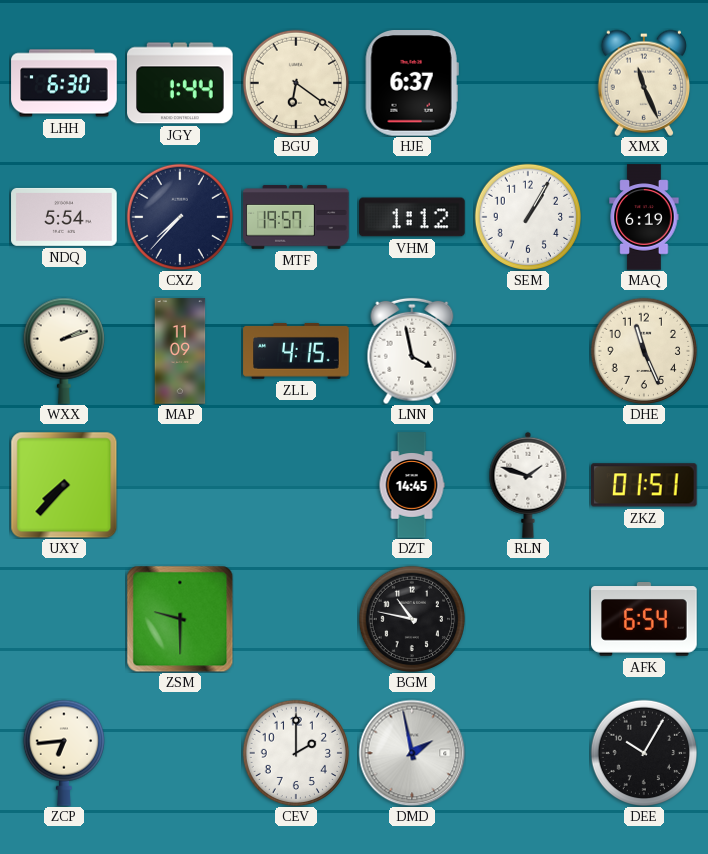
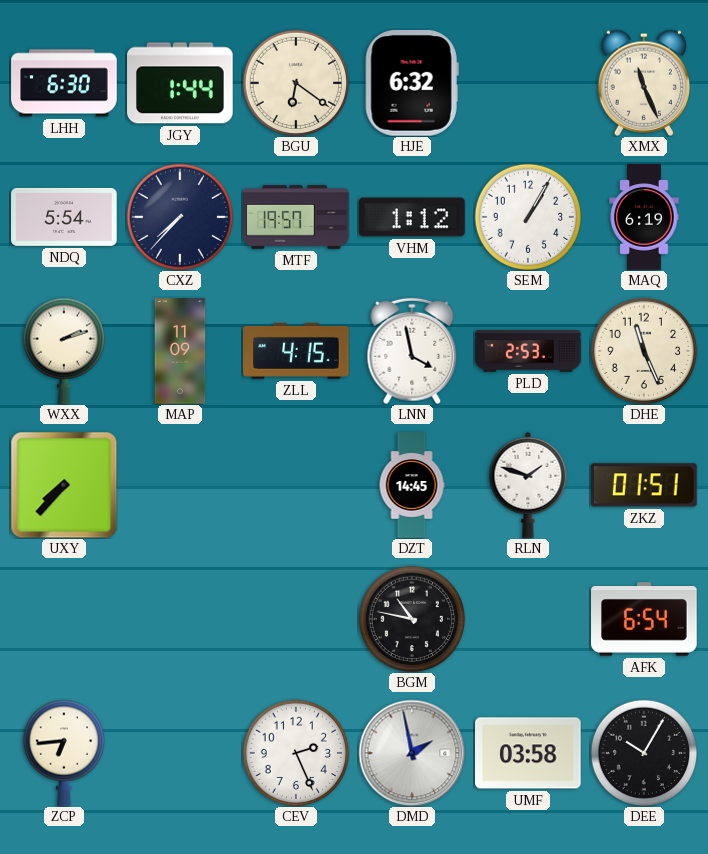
HJE: 6:37 -> 6:32 (412, 84)
PLD: none -> 2:53 (528, 352)
ZSM: 9:30 -> none (180, 619)
CEV: 2:00 -> 2:26 (295, 752)
UMF: none -> 03:58 (528, 753)
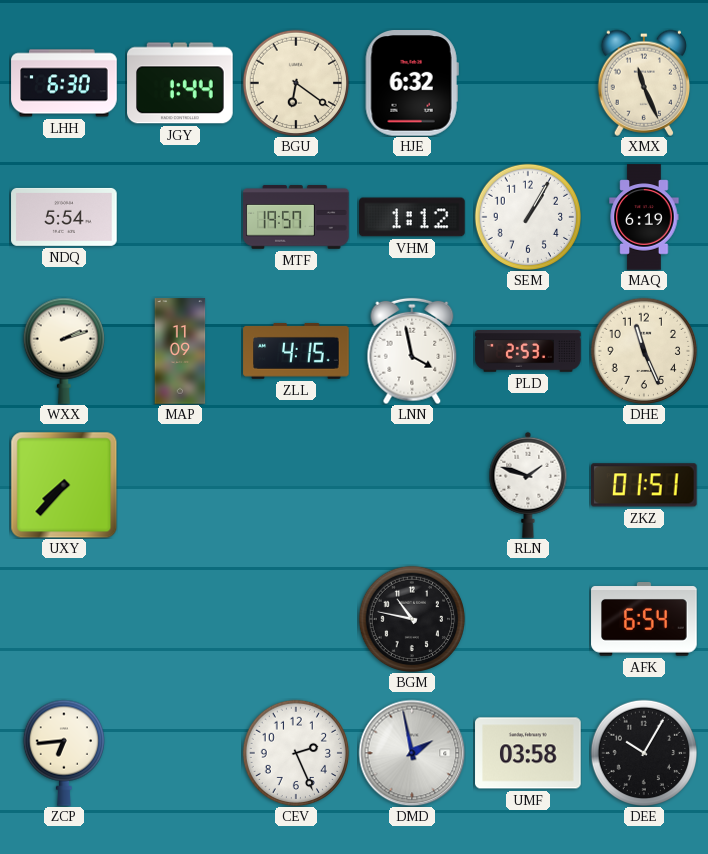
CXZ: 7:37 -> none (179, 216)
DZT: 14:45 -> none (412, 485)
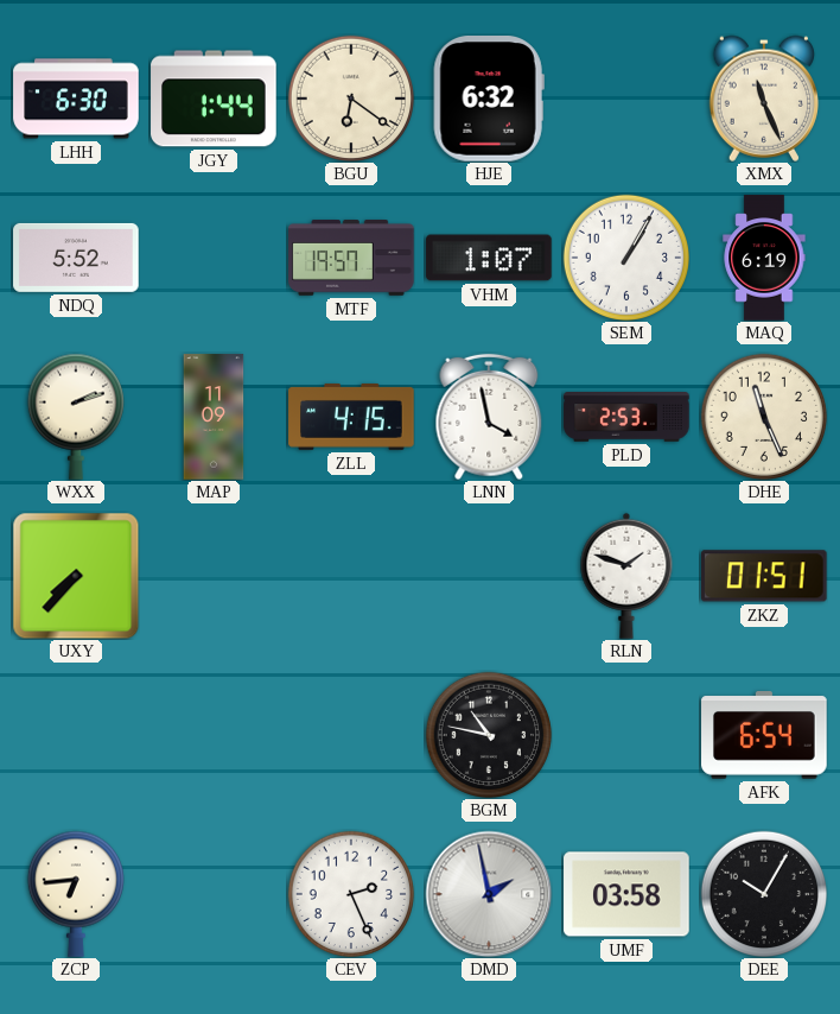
NDQ: 5:54 -> 5:52 (76, 258)
VHM: 1:12 -> 1:07 (489, 258)
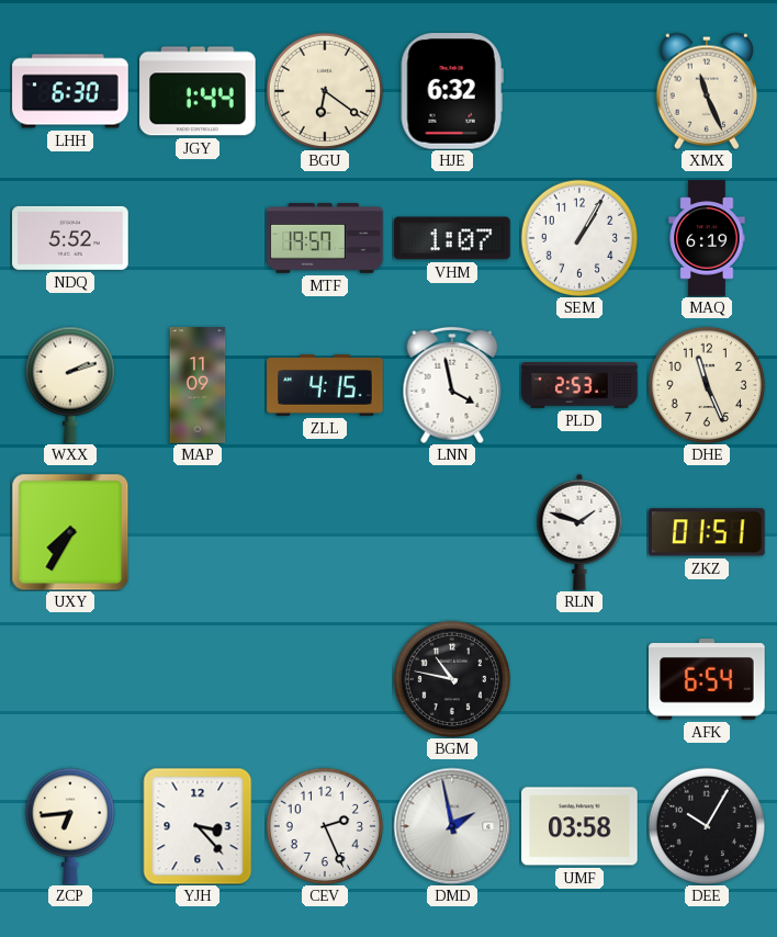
UXY: 7:37 -> 7:35 (70, 532)
YJH: none -> 3:23 (198, 826)
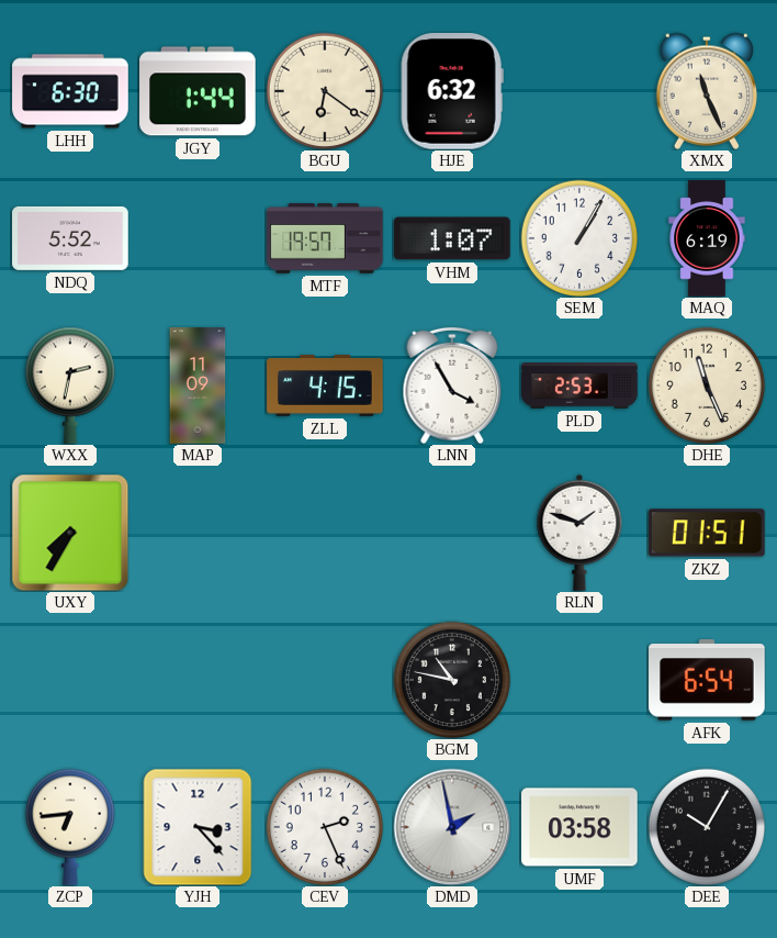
WXX: 2:12 -> 2:32 (70, 386)
LNN: 3:58 -> 3:55 (452, 386)
